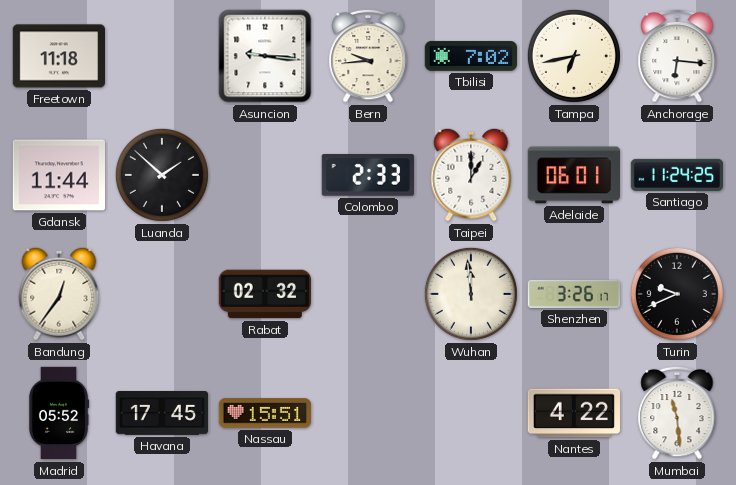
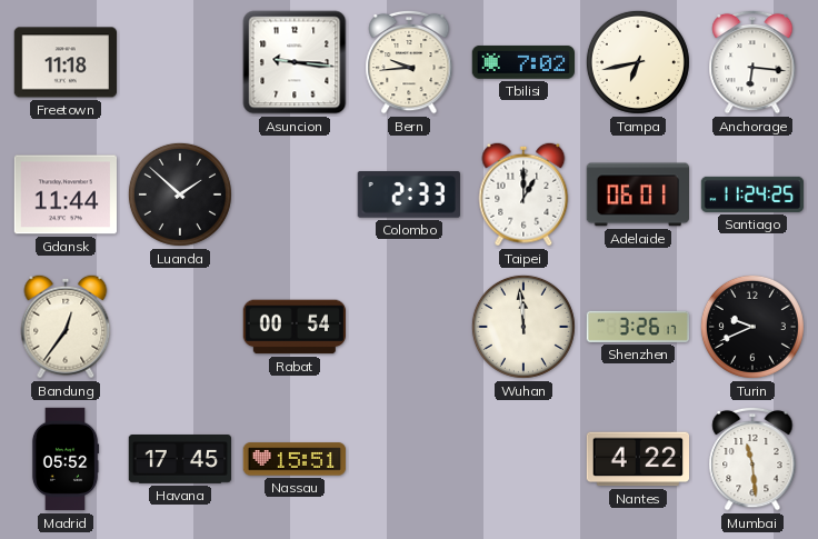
Rabat: 02:32 -> 00:54 (293, 327)
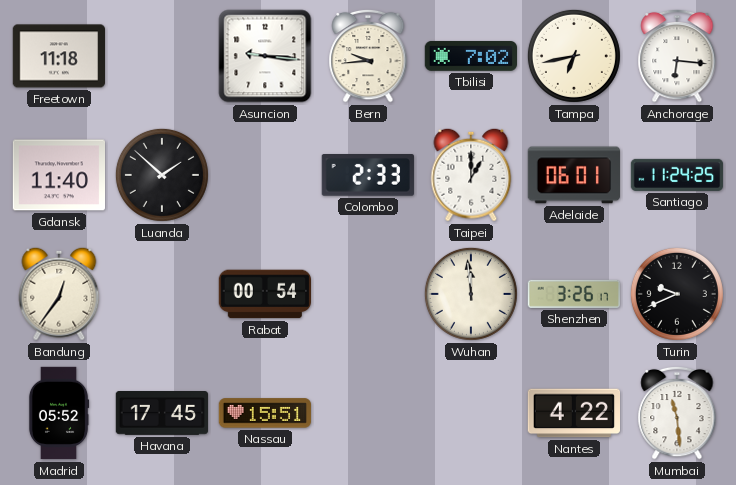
Gdansk: 11:44 -> 11:40 (58, 175)
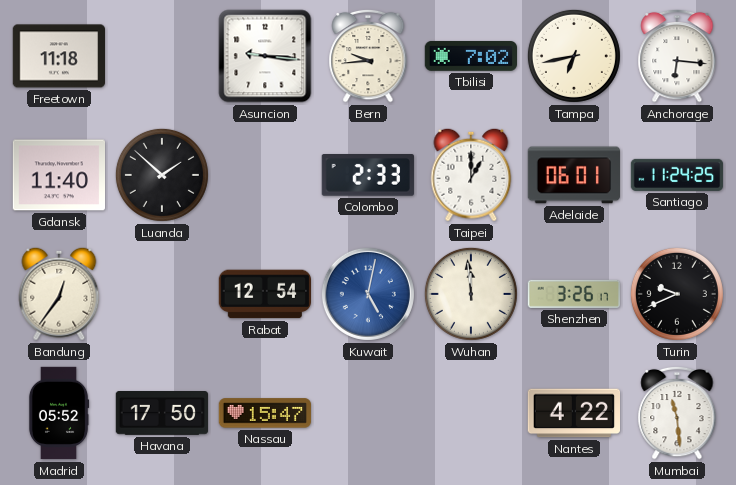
Rabat: 00:54 -> 12:54 (264, 294)
Kuwait: none -> 5:02 (368, 294)
Havana: 17:45 -> 17:50 (162, 413)
Nassau: 15:51 -> 15:47 (265, 413)
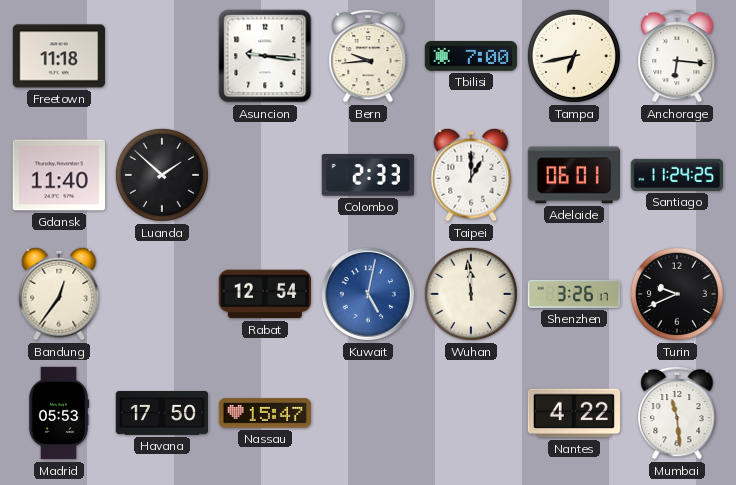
Tbilisi: 7:02 -> 7:00 (470, 56)
Madrid: 05:52 -> 05:53 (59, 413)
